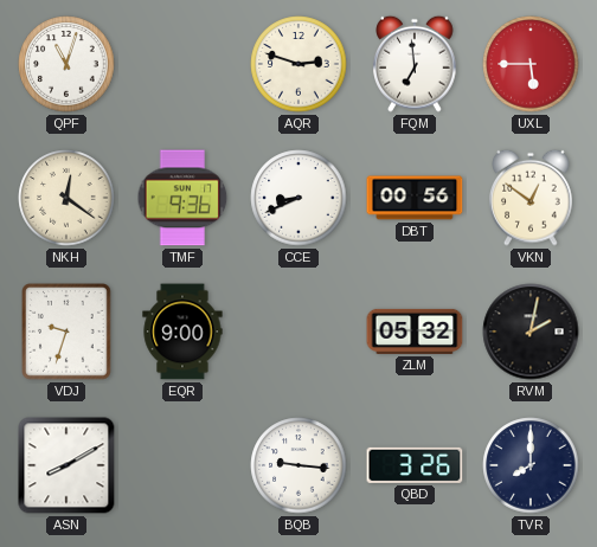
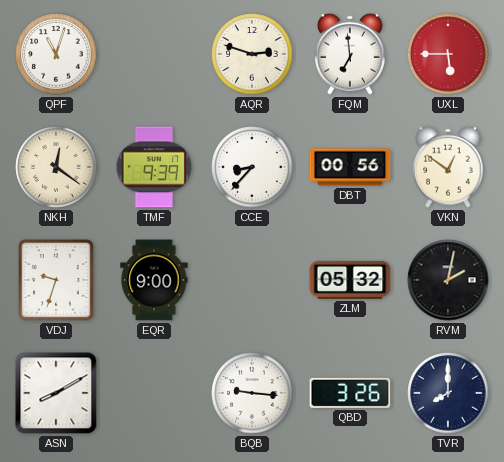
TMF: 9:36 -> 9:39 (154, 167)
CCE: 8:41 -> 8:37 (252, 167)
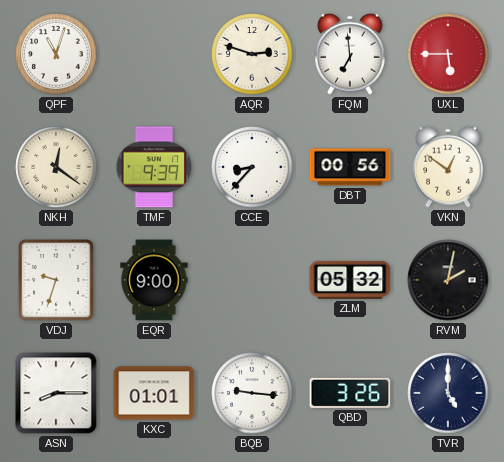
ASN: 8:10 -> 8:15 (56, 393)
KXC: none -> 01:01 (154, 393)
TVR: 8:00 -> 5:00 (448, 393)
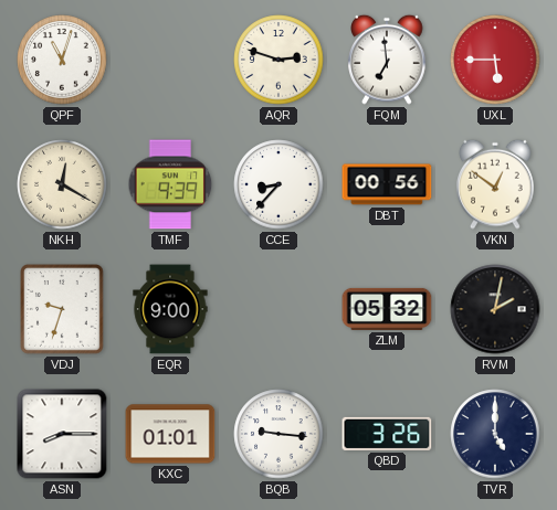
NKH: 12:21 -> 12:20 (62, 184)
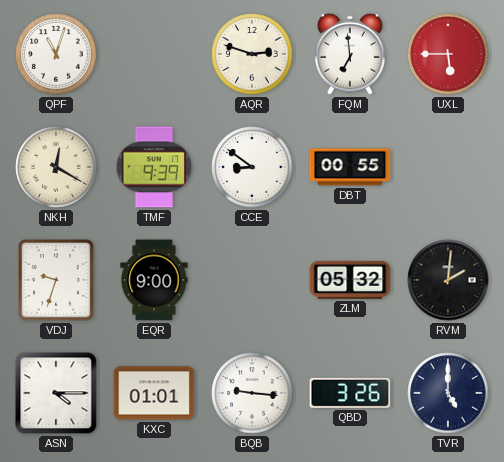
CCE: 8:37 -> 8:51 (252, 167)
DBT: 00:56 -> 00:55 (350, 167)
VKN: 12:51 -> none (495, 184)
RVM: 2:02 -> 2:01 (448, 280)
ASN: 8:15 -> 4:15 (56, 393)
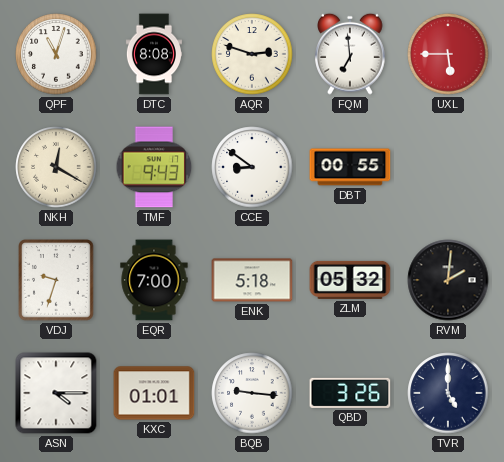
DTC: none -> 8:08 (154, 54)
TMF: 9:39 -> 9:43 (154, 167)
EQR: 9:00 -> 7:00 (154, 280)
ENK: none -> 5:18 (252, 280)
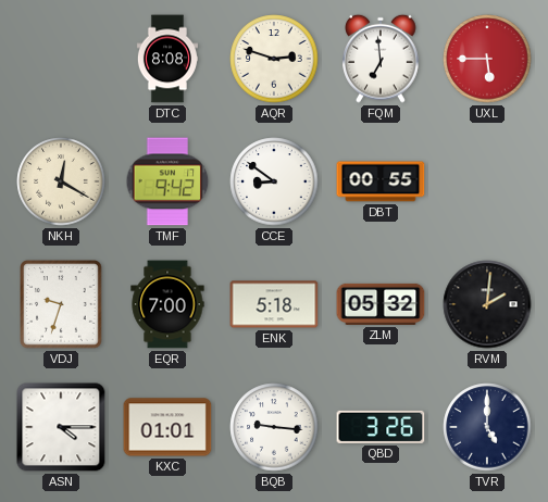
QPF: 11:03 -> none (56, 54)
TMF: 9:43 -> 9:42 (167, 181)
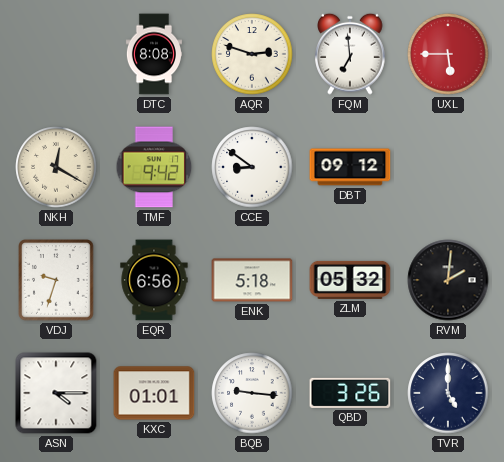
DBT: 00:55 -> 09:12 (350, 167)
EQR: 7:00 -> 6:56 (154, 280)
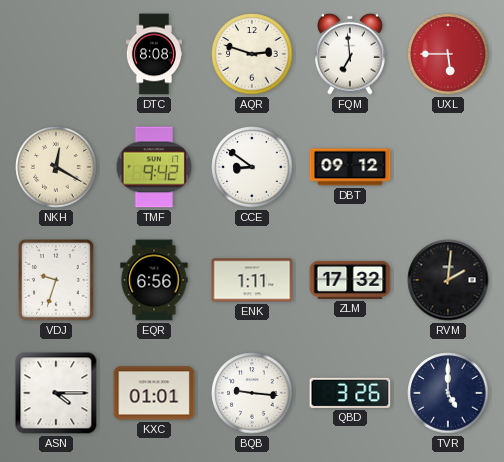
ENK: 5:18 -> 1:11 (252, 280)
ZLM: 05:32 -> 17:32 (350, 280)
